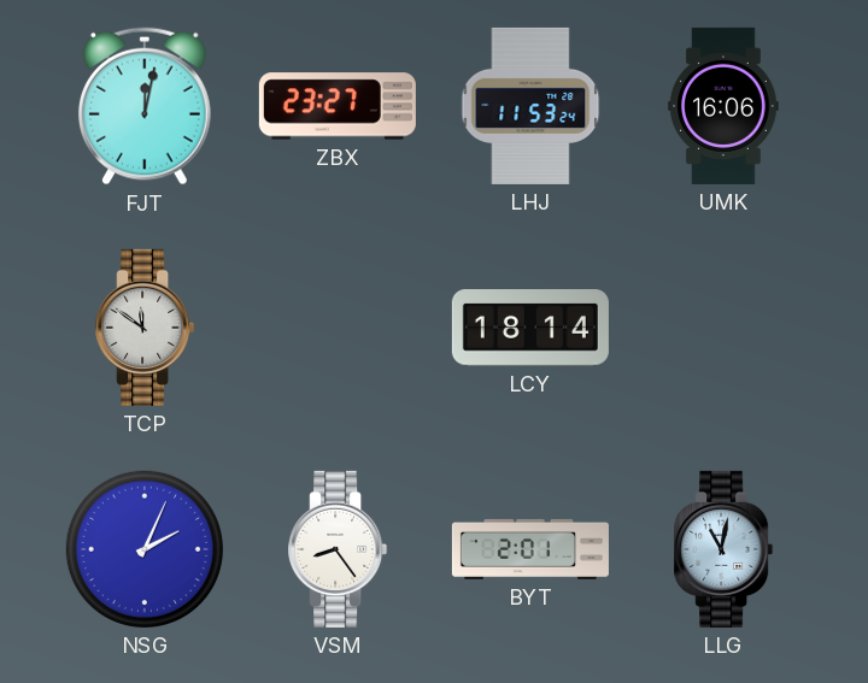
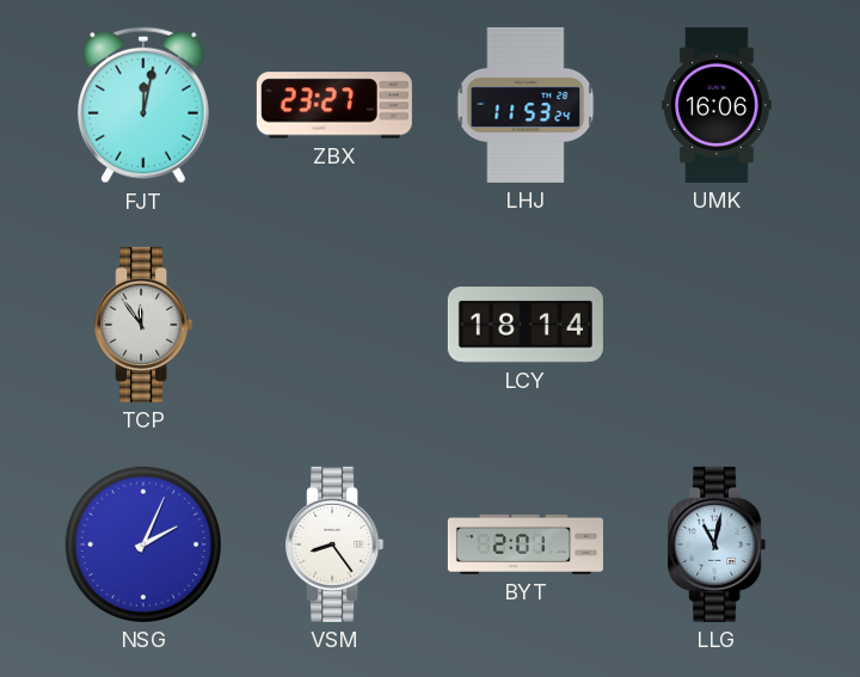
TCP: 11:51 -> 11:54 (143, 325)
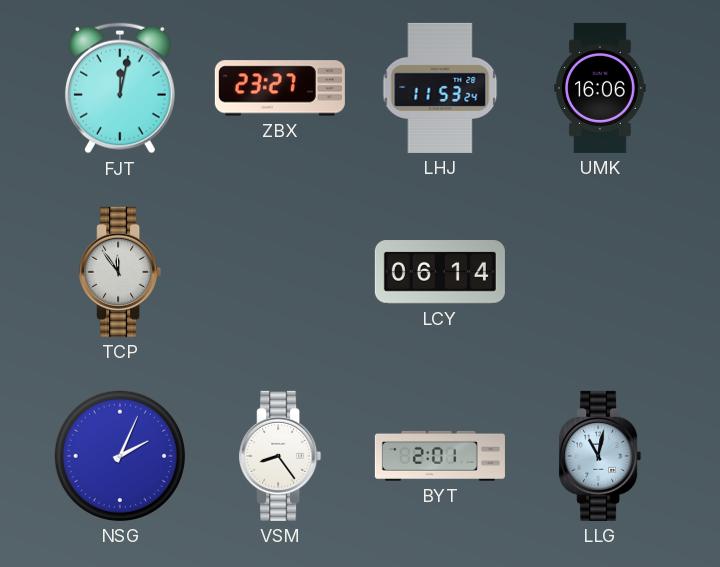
LCY: 18:14 -> 06:14 (440, 272)
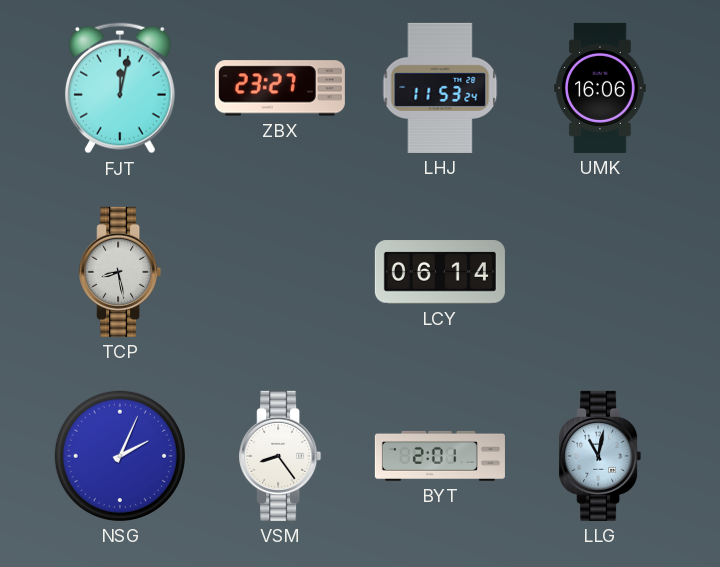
TCP: 11:54 -> 8:28 (120, 272)
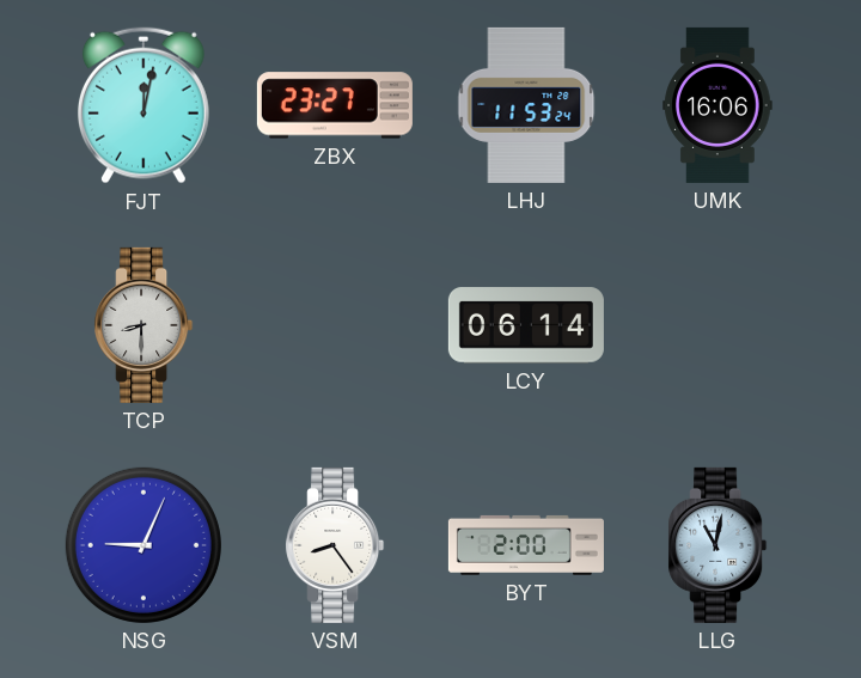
TCP: 8:28 -> 8:30 (143, 325)
NSG: 2:04 -> 9:04 (143, 545)
BYT: 2:01 -> 2:00 (526, 545)
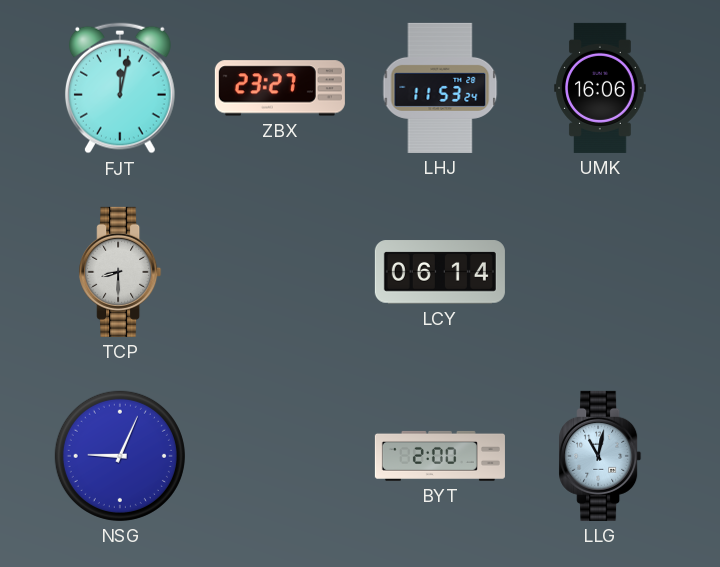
VSM: 8:24 -> none (335, 545)
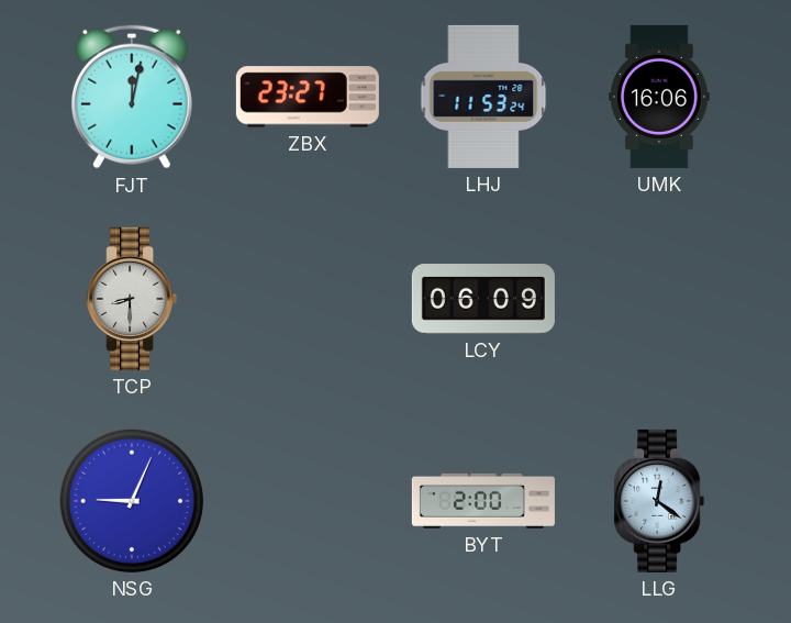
LCY: 06:14 -> 06:09 (483, 299)
LLG: 11:02 -> 12:21 (659, 501)
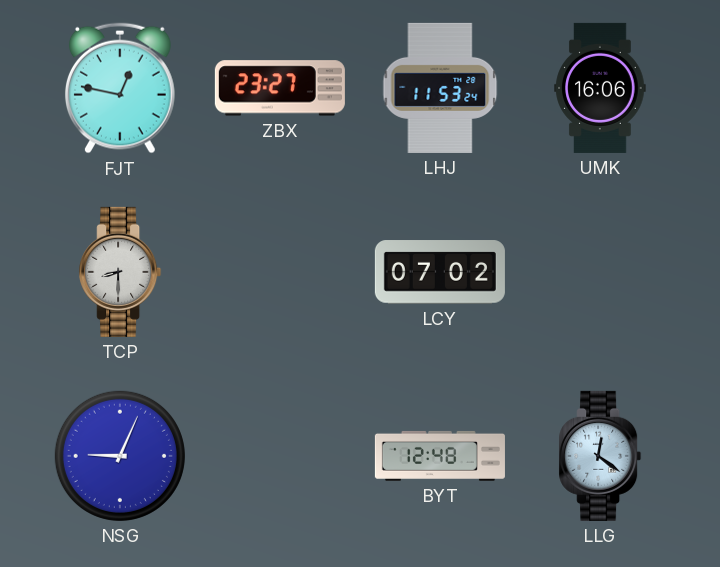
FJT: 12:02 -> 12:47 (120, 88)
LCY: 06:09 -> 07:02 (440, 272)
BYT: 2:00 -> 12:48 (440, 456)
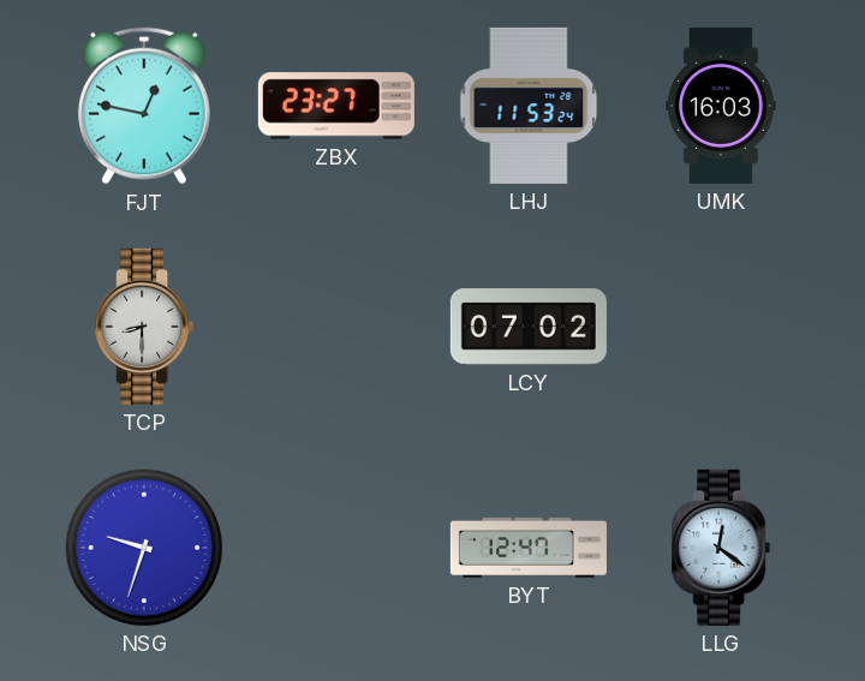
UMK: 16:06 -> 16:03 (721, 106)
NSG: 9:04 -> 9:33 (144, 548)
BYT: 12:48 -> 12:47 (529, 548)
